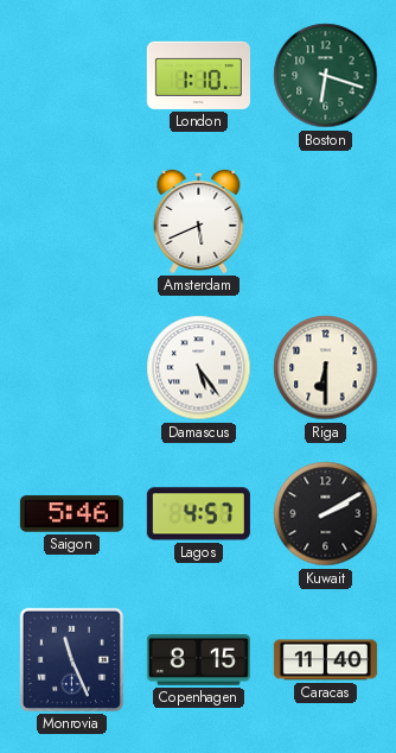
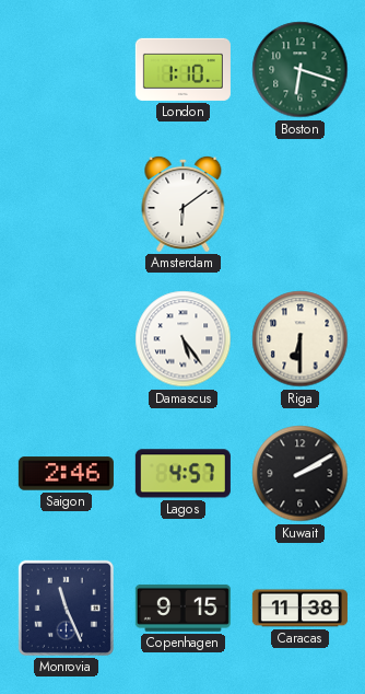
Amsterdam: 5:41 -> 6:09 (184, 204)
Saigon: 5:46 -> 2:46 (66, 474)
Copenhagen: 8:15 -> 9:15 (182, 608)
Caracas: 11:40 -> 11:38 (299, 609)
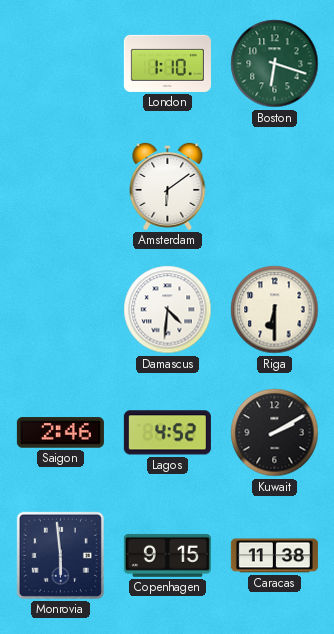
Damascus: 5:24 -> 4:31 (168, 310)
Lagos: 4:57 -> 4:52 (167, 433)
Monrovia: 11:26 -> 5:59 (60, 555)
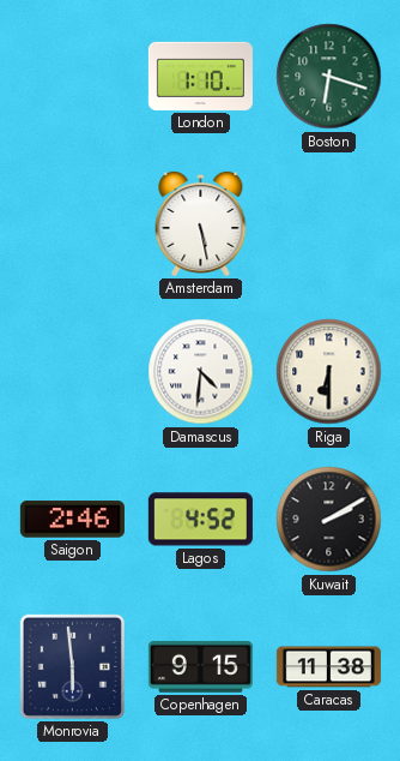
Amsterdam: 6:09 -> 5:28 (201, 223)
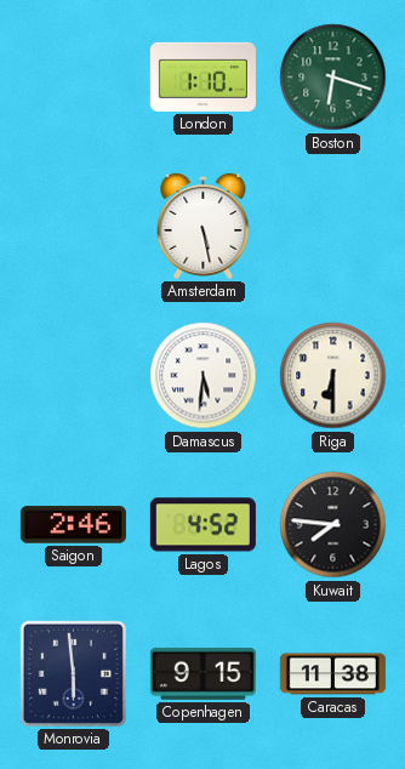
Damascus: 4:31 -> 5:31 (204, 376)
Kuwait: 2:10 -> 7:46 (333, 525)
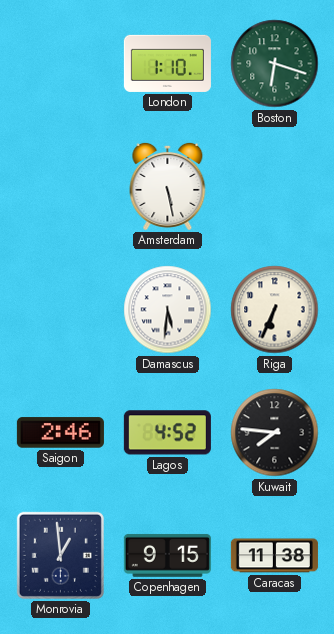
Riga: 6:30 -> 6:34 (275, 310)
Monrovia: 5:59 -> 12:59 (60, 555)
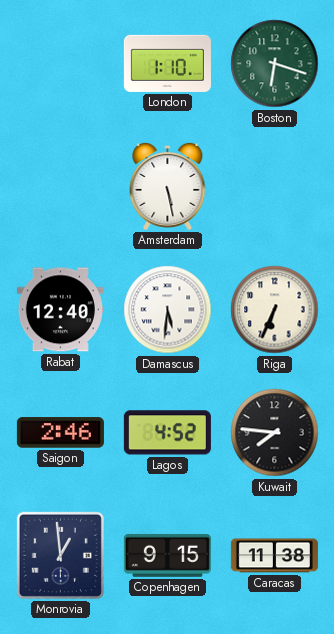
Rabat: none -> 12:40 (60, 310)
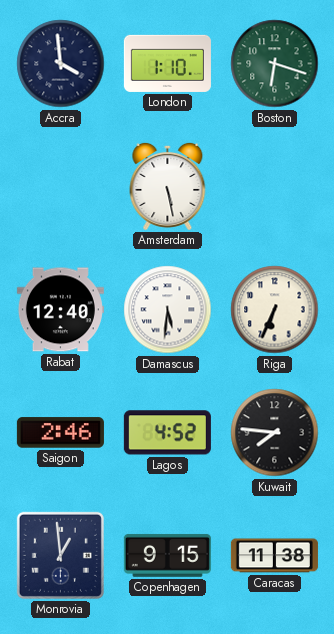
Accra: none -> 3:59 (61, 64)
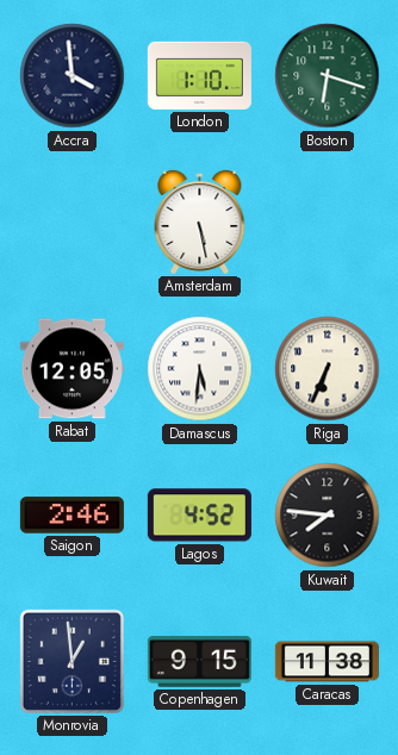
Rabat: 12:40 -> 12:05 (71, 369)
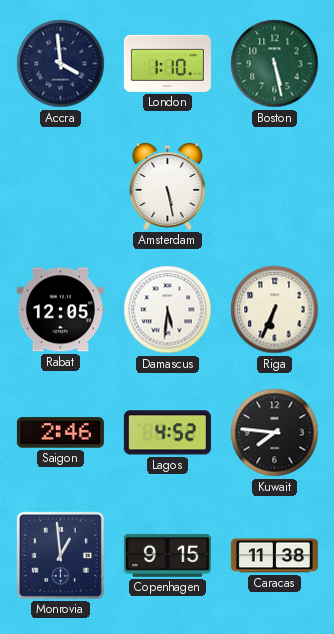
Boston: 6:18 -> 5:28 (275, 64)
